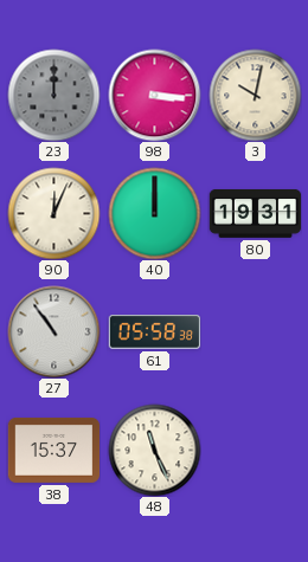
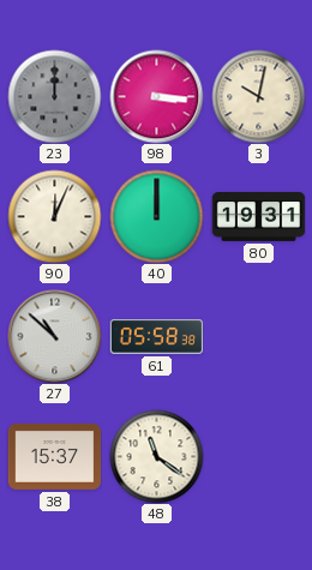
27: 10:54 -> 10:52 (54, 336)
48: 11:26 -> 11:21 (156, 456)
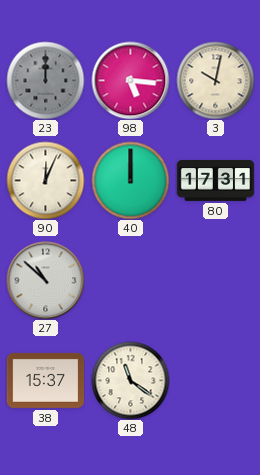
98: 3:16 -> 5:16 (130, 80)
80: 19:31 -> 17:31 (215, 181)
61: 05:58 -> none (156, 337)
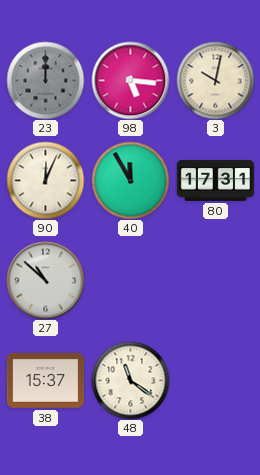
40: 12:00 -> 11:55 (130, 180)
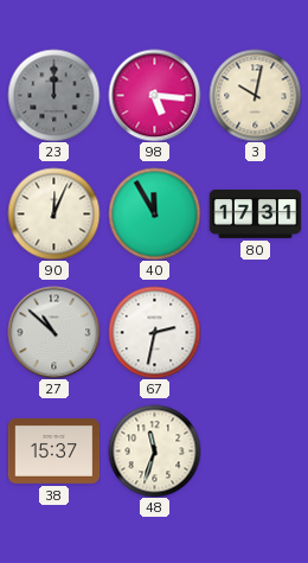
67: none -> 2:32 (154, 332)
48: 11:21 -> 11:33 (154, 450)
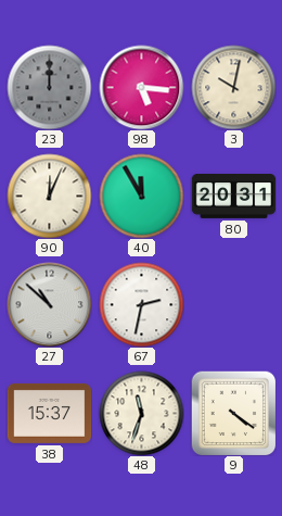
80: 17:31 -> 20:31 (233, 197)
9: none -> 4:21 (233, 413)
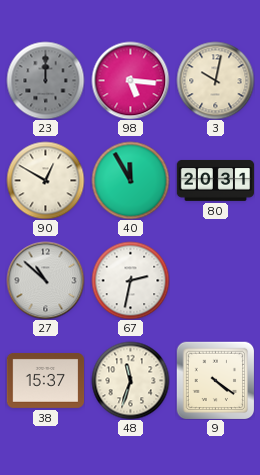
90: 12:04 -> 12:50 (45, 180)
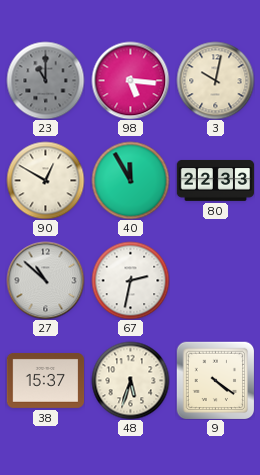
23: 12:00 -> 11:00 (45, 80)
80: 20:31 -> 22:33 (215, 181)
48: 11:33 -> 5:33 (130, 380)
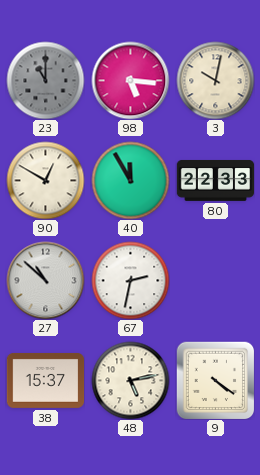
48: 5:33 -> 5:13 (130, 380)
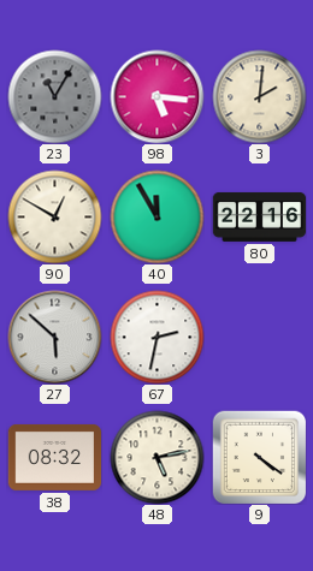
23: 11:00 -> 11:05 (54, 96)
3: 10:02 -> 2:01 (259, 96)
80: 22:33 -> 22:16 (259, 218)
27: 10:52 -> 5:52 (54, 337)
38: 15:37 -> 08:32 (54, 457)
